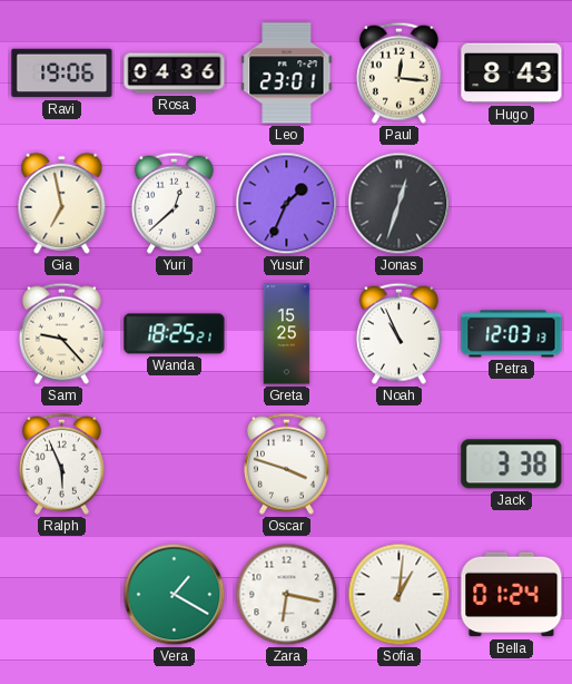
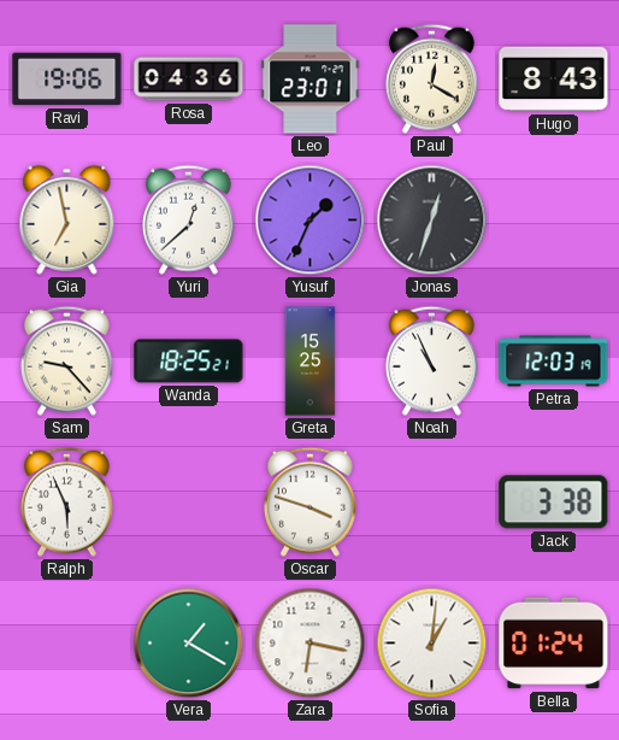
Paul: 12:16 -> 12:20 (431, 78)
Petra: 12:03:13 -> 12:03:19 (554, 362)
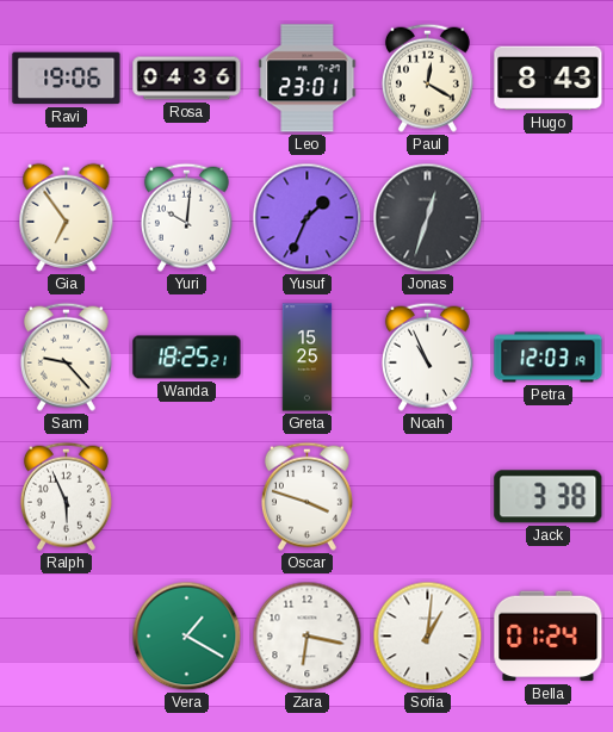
Gia: 6:58 -> 6:54 (67, 217)
Yuri: 12:38 -> 10:01 (186, 217)
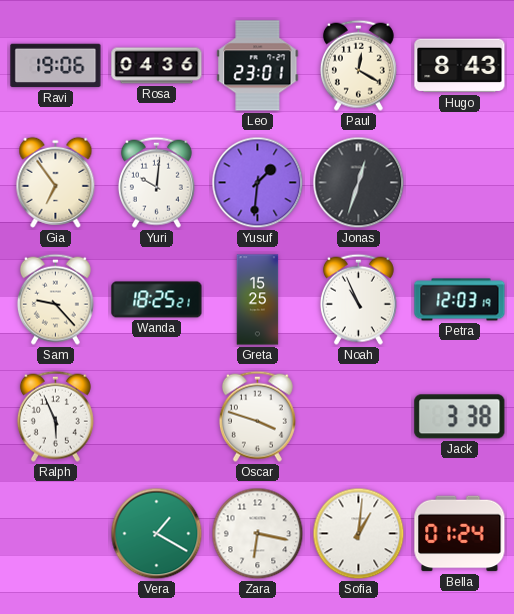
Yusuf: 1:34 -> 1:31 (258, 183)
